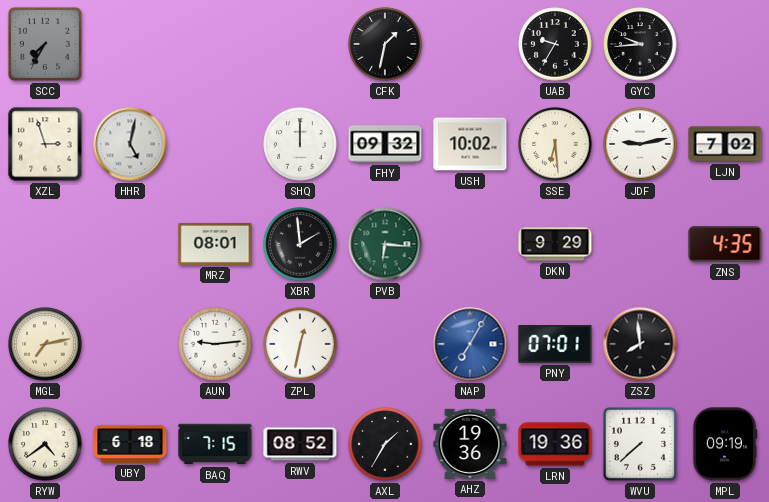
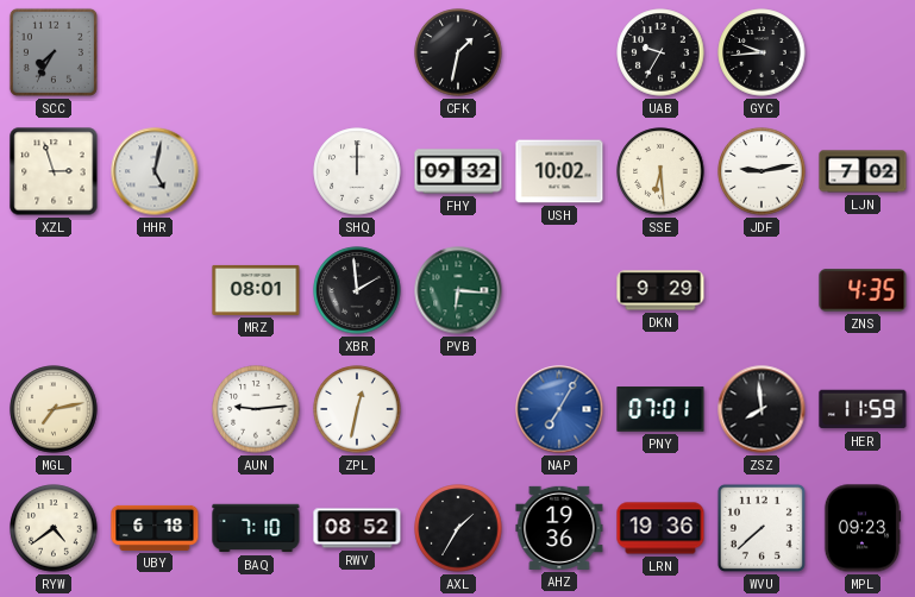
HER: none -> 11:59 (863, 409)
BAQ: 7:15 -> 7:10 (256, 528)
MPL: 09:19 -> 09:23 (863, 528)
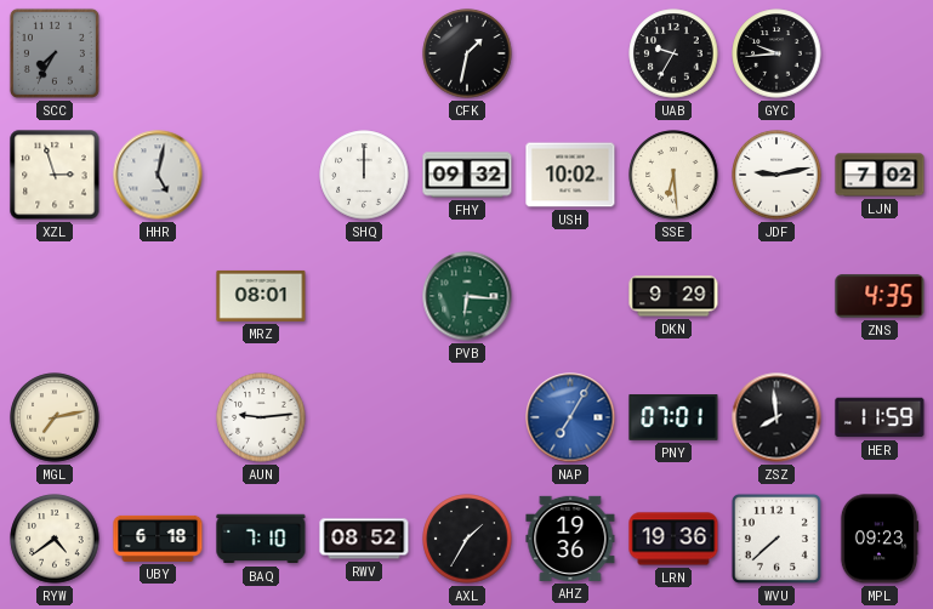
XBR: 1:59 -> none (357, 290)
ZPL: 12:32 -> none (357, 409)
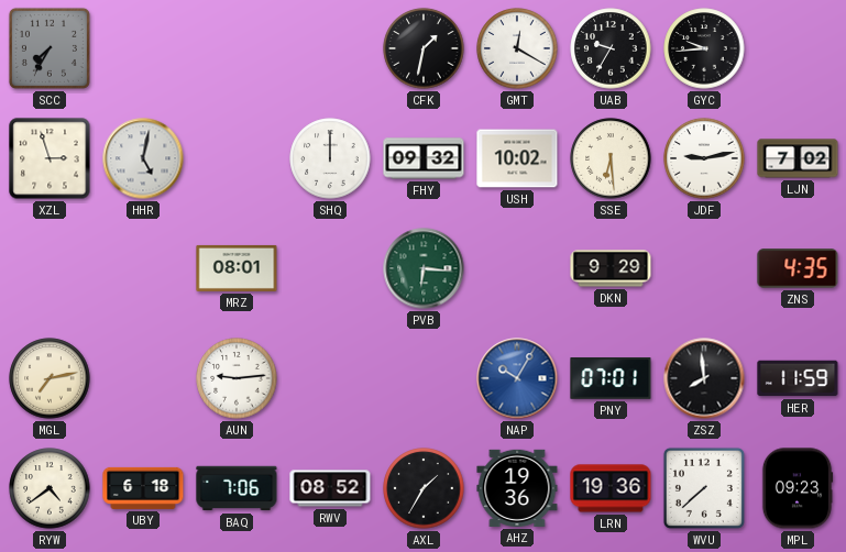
GMT: none -> 12:20 (517, 48)
NAP: 7:05 -> 10:05 (517, 378)
BAQ: 7:10 -> 7:06 (237, 488)
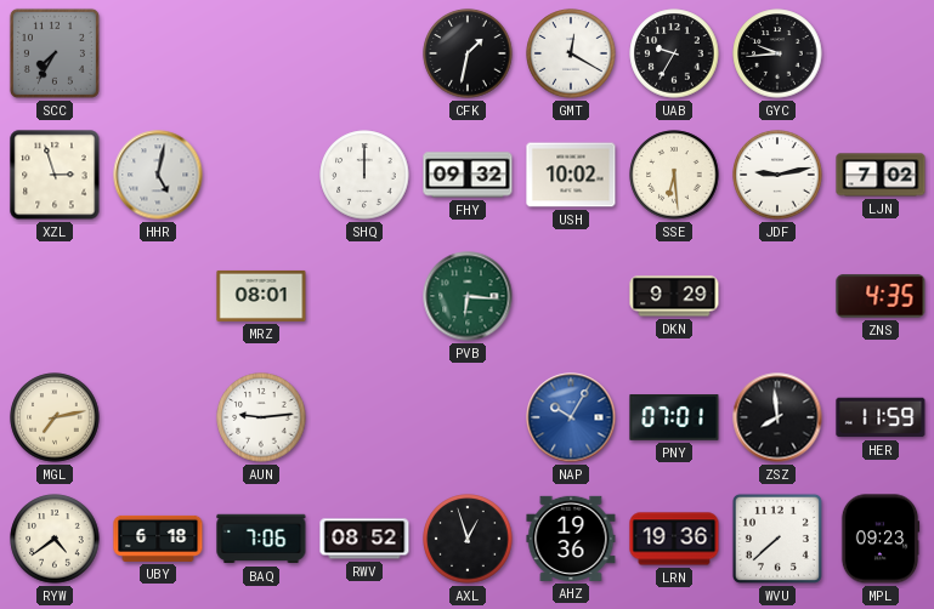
AXL: 1:35 -> 12:57 (468, 539)
